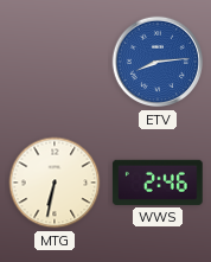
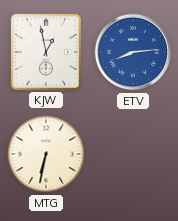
KJW: none -> 12:58 (46, 52)
WWS: 2:46 -> none (158, 183)
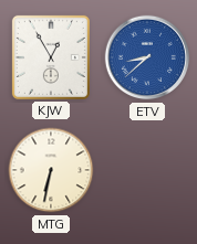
KJW: 12:58 -> 12:55 (51, 57)
ETV: 8:14 -> 8:38 (147, 57)
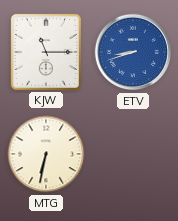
KJW: 12:55 -> 11:15 (46, 52)
ETV: 8:38 -> 8:42 (133, 52)
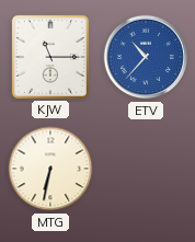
ETV: 8:42 -> 10:37 (146, 57)
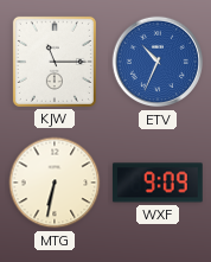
ETV: 10:37 -> 10:34 (158, 62)
WXF: none -> 9:09 (158, 183)
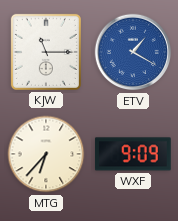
ETV: 10:34 -> 1:20 (133, 52)
MTG: 6:32 -> 6:37 (46, 154)
